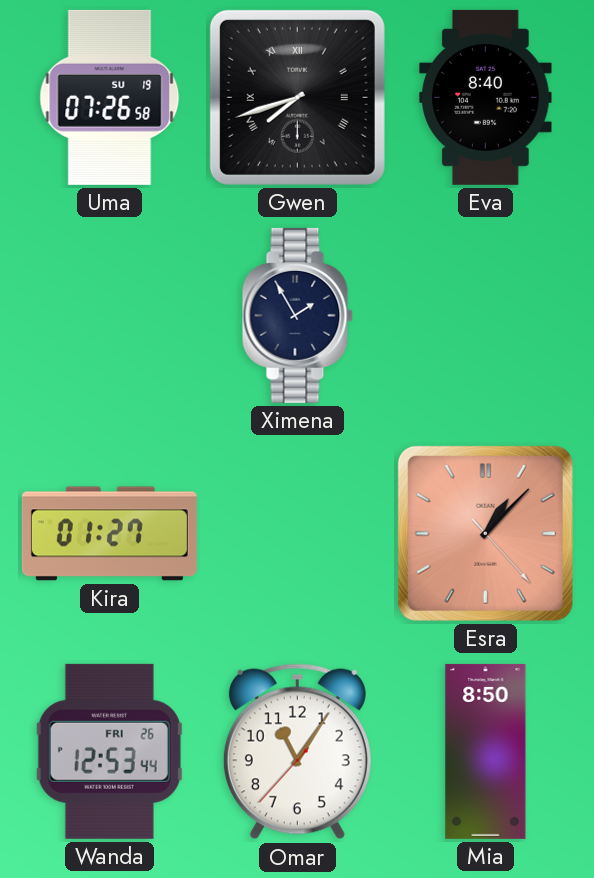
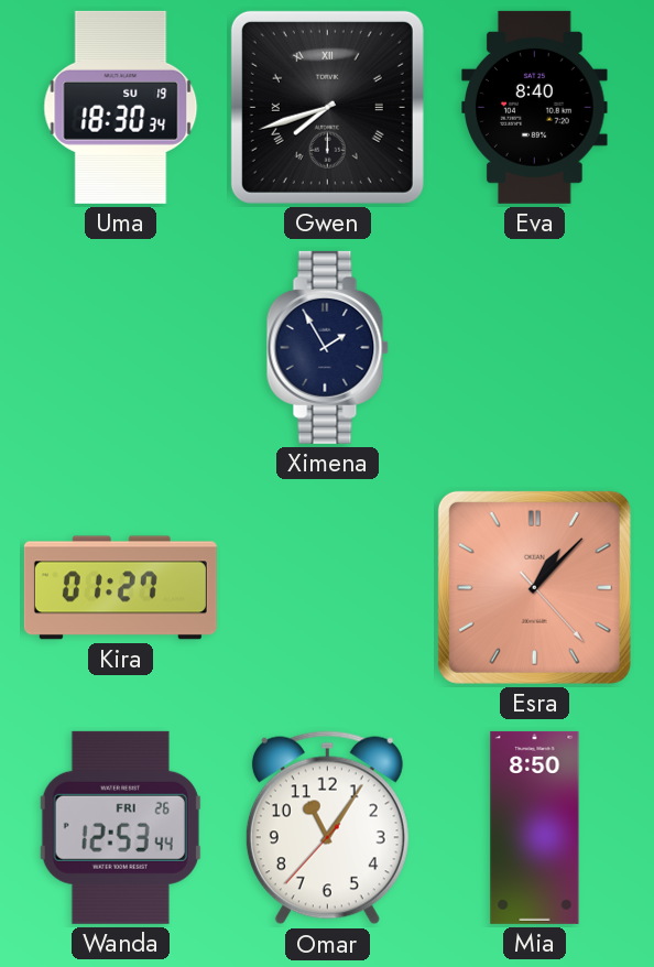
Uma: 07:26 -> 18:30 (121, 107)
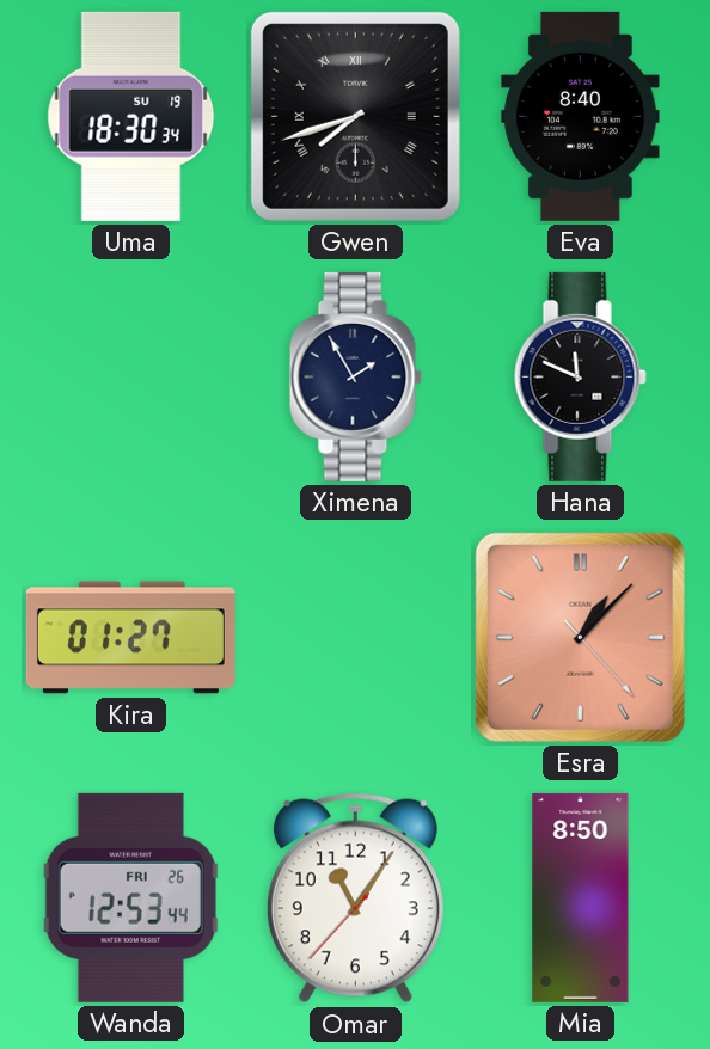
Hana: none -> 11:49 (580, 376)
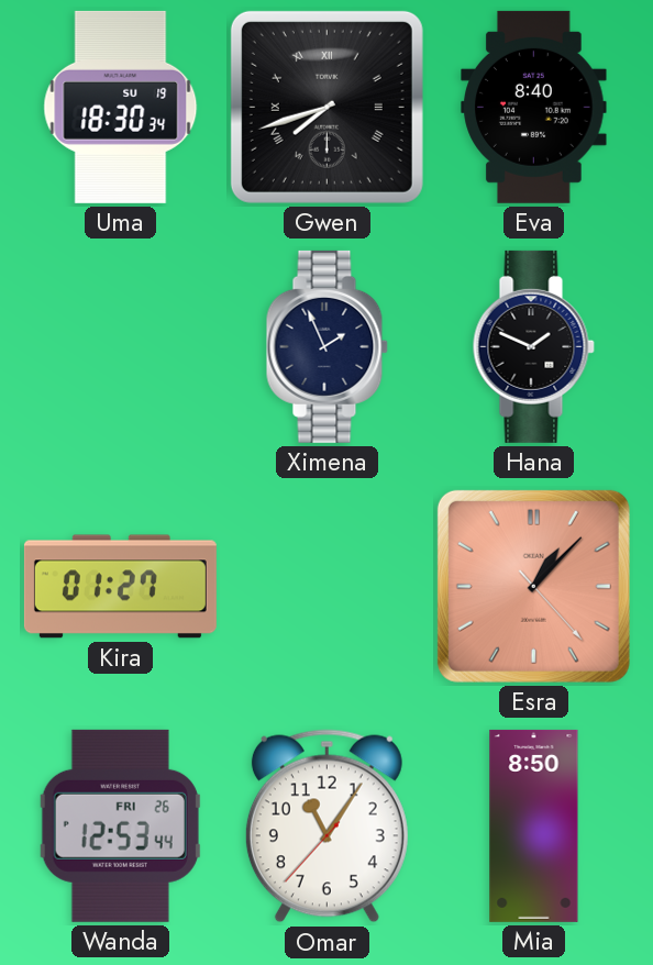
Ximena: 1:55 -> 1:56 (326, 346)
Hana: 11:49 -> 1:49 (533, 346)
